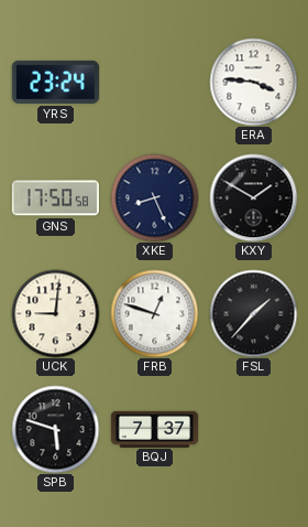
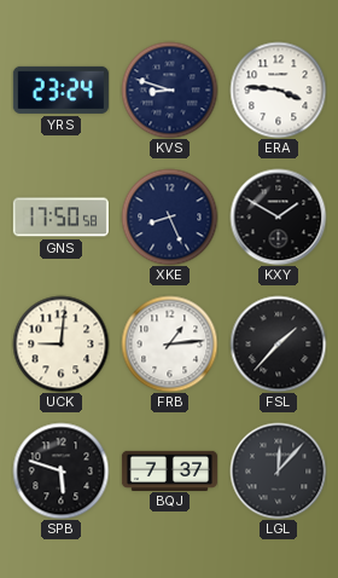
KVS: none -> 8:48 (169, 89)
FRB: 12:48 -> 1:14 (169, 343)
LGL: none -> 12:07 (278, 470)
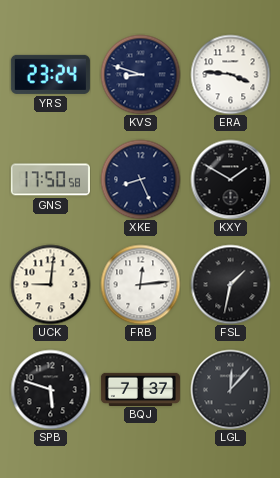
FRB: 1:14 -> 12:14 (140, 284)
FSL: 1:37 -> 1:32 (230, 284)
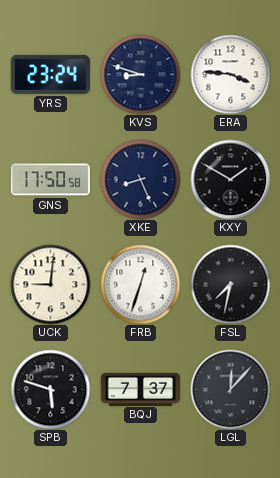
FRB: 12:14 -> 12:33 (140, 284)
FSL: 1:32 -> 7:32 (230, 284)
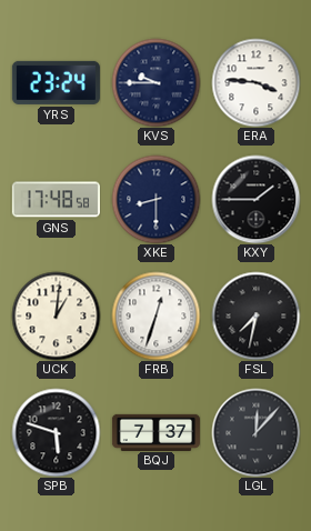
KVS: 8:48 -> 9:45 (155, 82)
GNS: 17:50 -> 17:48 (56, 200)
XKE: 8:26 -> 8:30 (155, 199)
KXY: 1:50 -> 1:45 (255, 199)
UCK: 9:01 -> 1:01 (56, 315)
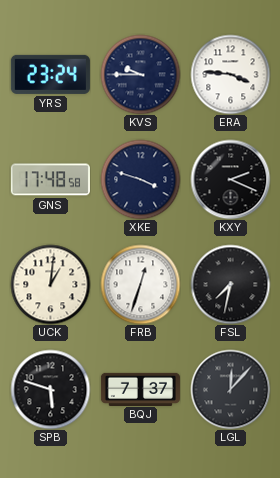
XKE: 8:30 -> 3:48 (140, 179)
KXY: 1:45 -> 2:19 (230, 179)
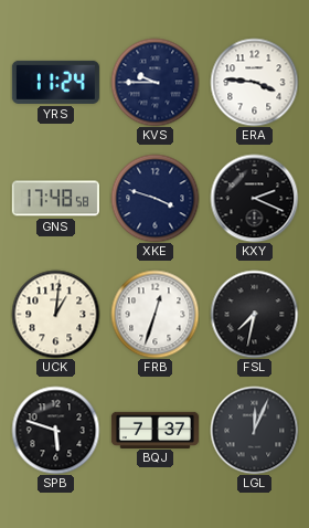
YRS: 23:24 -> 11:24 (55, 82)
LGL: 12:07 -> 12:04 (254, 430)
